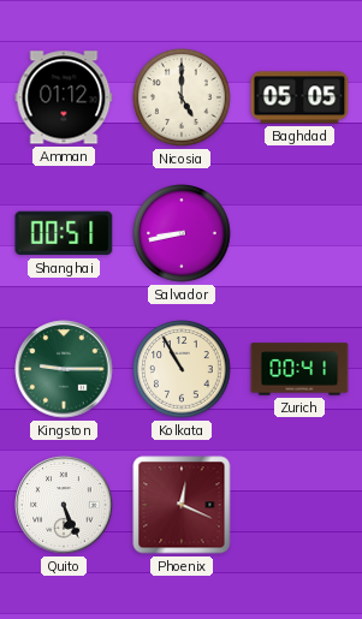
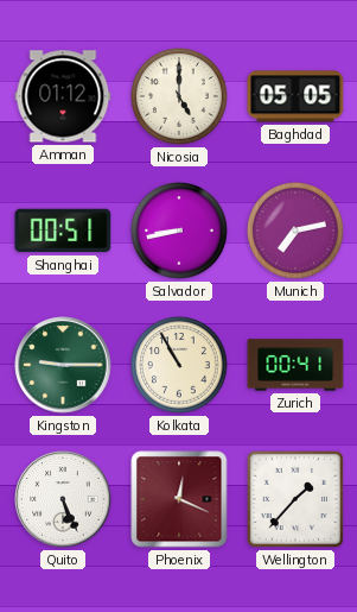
Munich: none -> 7:13 (295, 231)
Wellington: none -> 1:37 (295, 499)
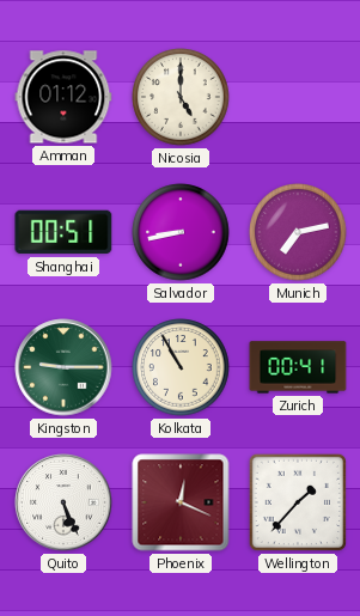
Baghdad: 05:05 -> none (295, 96)
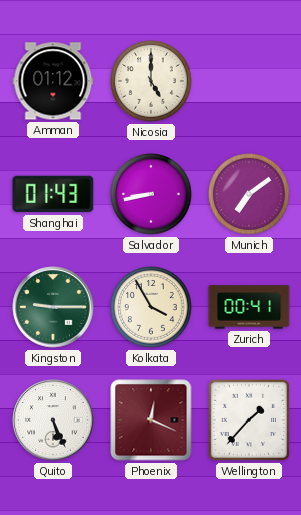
Shanghai: 00:51 -> 01:43 (53, 194)
Munich: 7:13 -> 7:09 (249, 194)
Kolkata: 10:55 -> 3:55 (151, 307)
